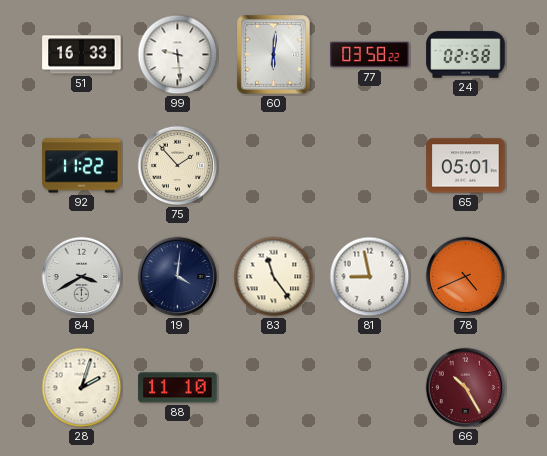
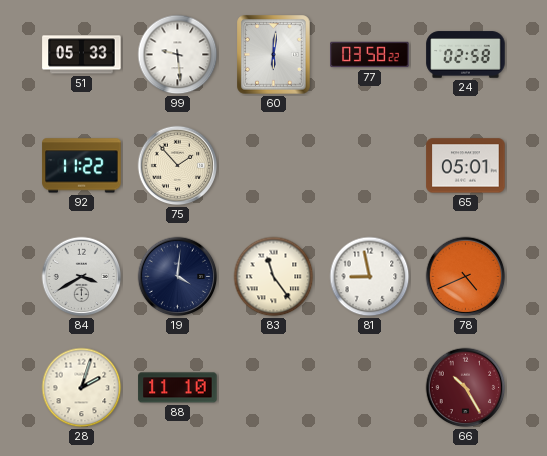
51: 16:33 -> 05:33 (82, 55)
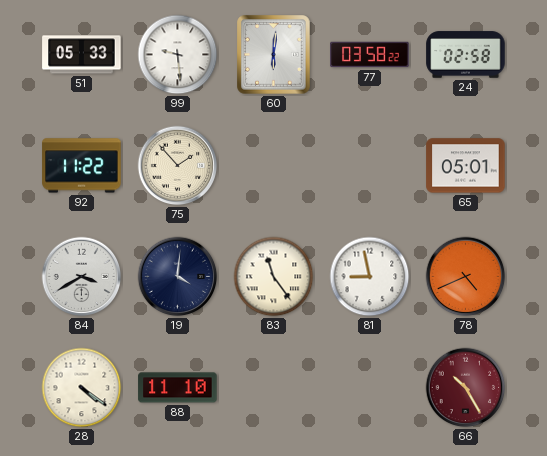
28: 2:03 -> 4:21 (82, 388)
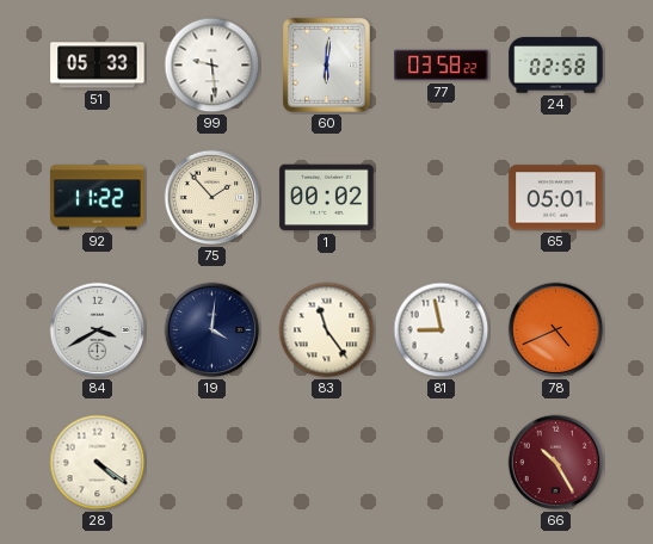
1: none -> 00:02 (327, 198)
88: 11:10 -> none (178, 388)
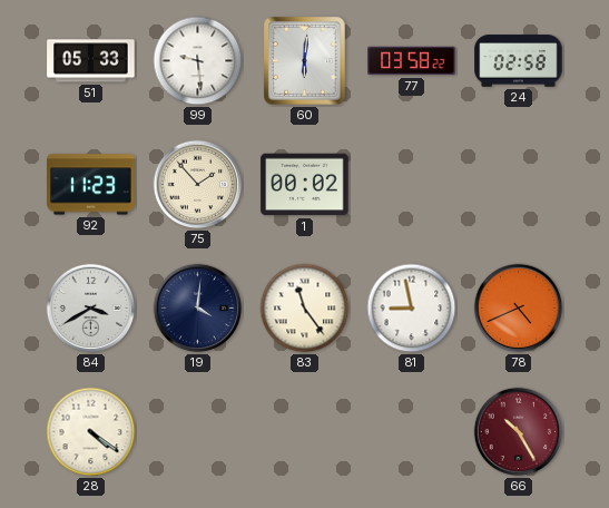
92: 11:22 -> 11:23 (91, 185)
65: 05:01 -> none (556, 198)
